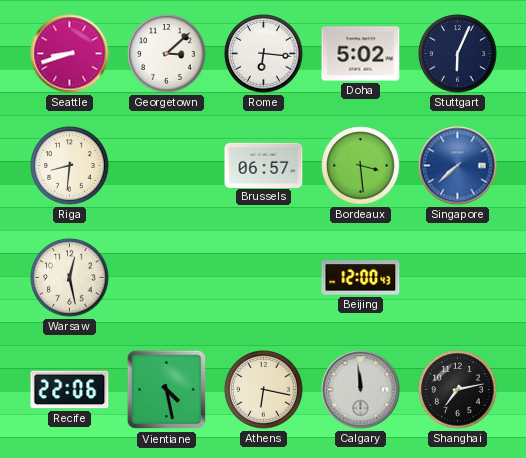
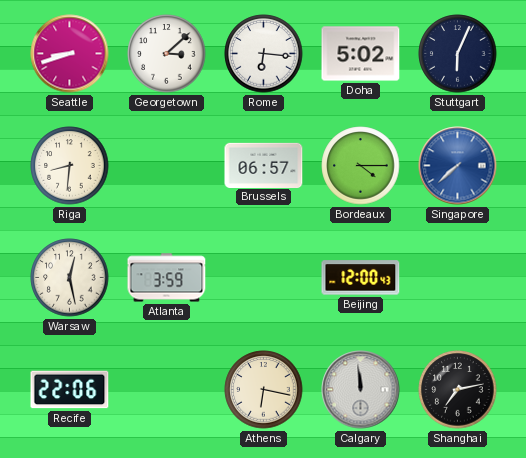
Bordeaux: 3:29 -> 4:15 (361, 166)
Atlanta: none -> 3:59 (167, 278)
Vientiane: 4:28 -> none (167, 390)
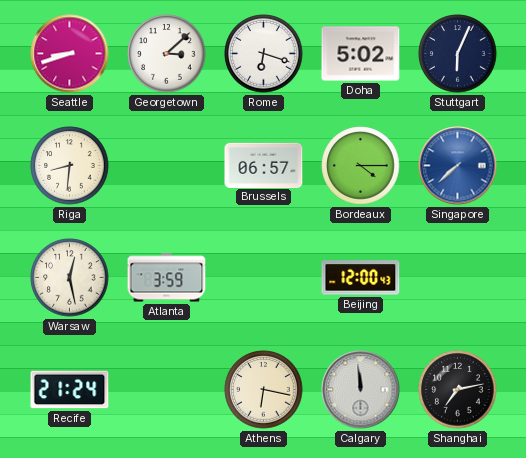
Rome: 6:16 -> 6:18 (264, 54)
Recife: 22:06 -> 21:24 (70, 390)
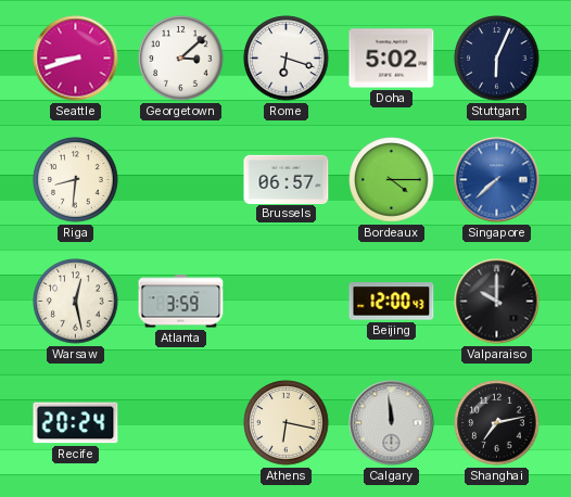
Valparaiso: none -> 10:00 (497, 302)
Recife: 21:24 -> 20:24 (76, 423)
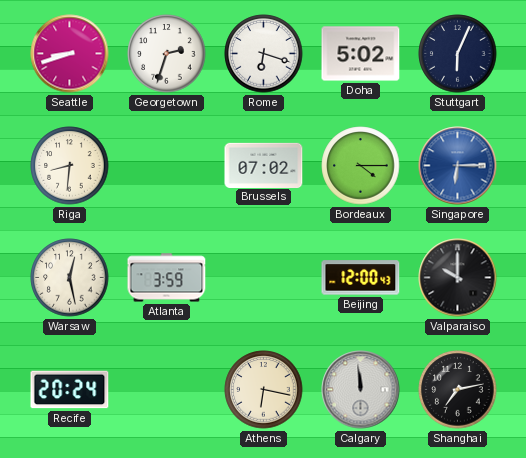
Georgetown: 3:08 -> 2:33 (167, 54)
Brussels: 06:57 -> 07:02 (264, 165)
Singapore: 7:38 -> 6:15 (458, 166)
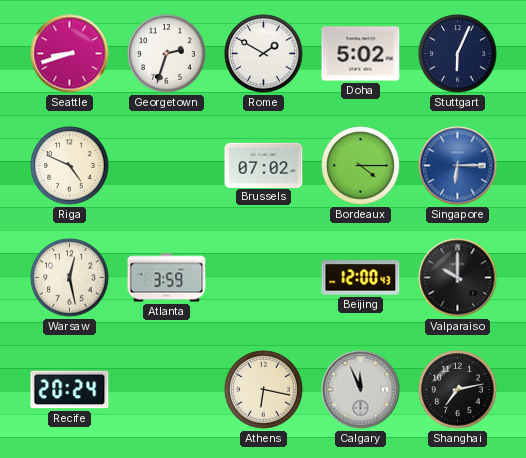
Rome: 6:18 -> 1:50 (264, 54)
Riga: 8:31 -> 4:49 (70, 166)
Calgary: 11:59 -> 11:56 (361, 390)
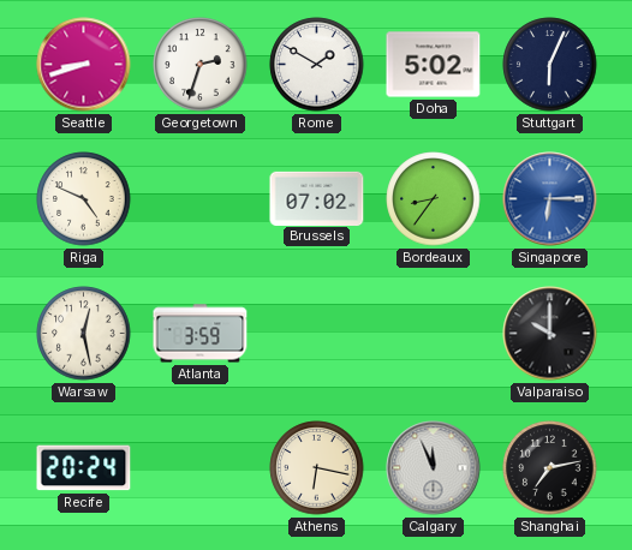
Bordeaux: 4:15 -> 8:36 (434, 199)
Beijing: 12:00 -> none (361, 278)
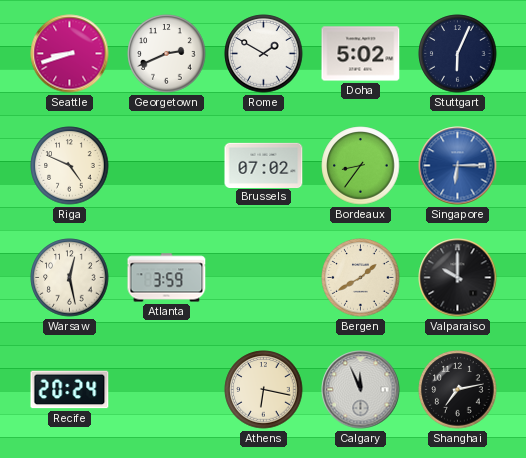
Georgetown: 2:33 -> 2:41 (167, 54)
Bergen: none -> 1:40 (361, 278)
